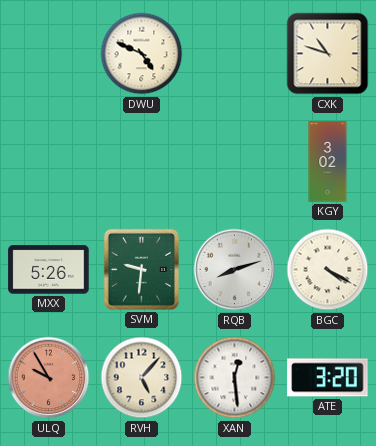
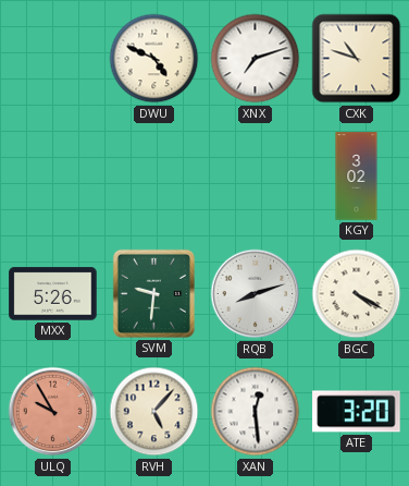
XNX: none -> 7:12 (256, 59)
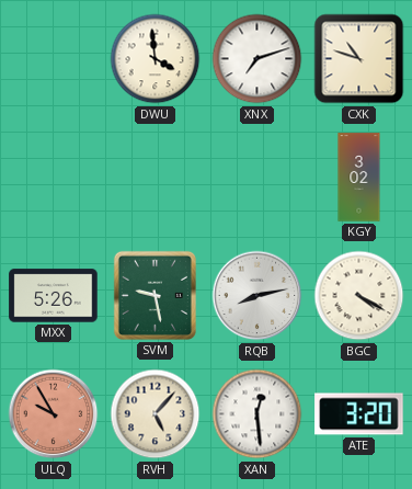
DWU: 4:49 -> 3:59 (156, 59)
SVM: 9:31 -> 9:28 (154, 295)
RQB: 8:12 -> 8:13 (257, 296)
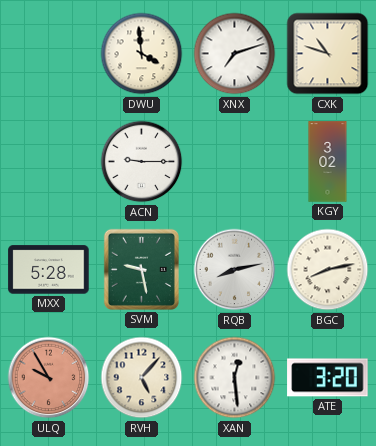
ACN: none -> 9:15 (142, 162)
MXX: 5:26 -> 5:28 (49, 270)
BGC: 4:20 -> 8:13 (328, 270)
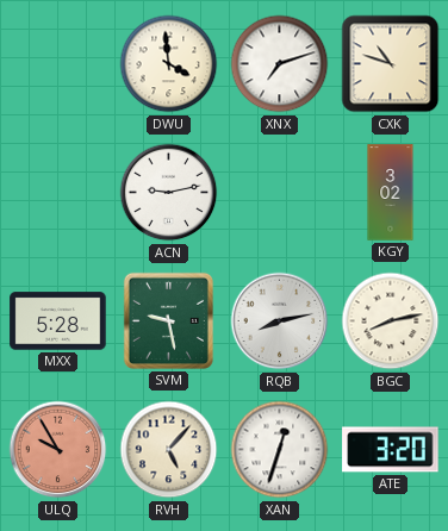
ACN: 9:15 -> 9:13 (169, 193)
XAN: 12:29 -> 12:33 (280, 450)
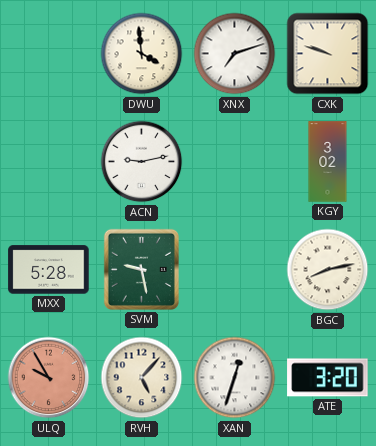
CXK: 10:48 -> 9:48 (328, 54)
RQB: 8:13 -> none (280, 321)
